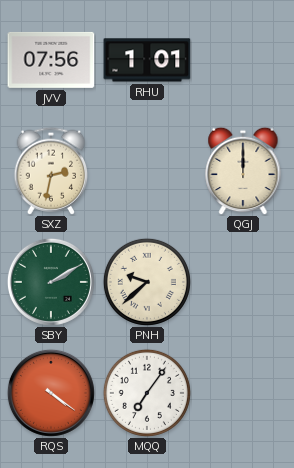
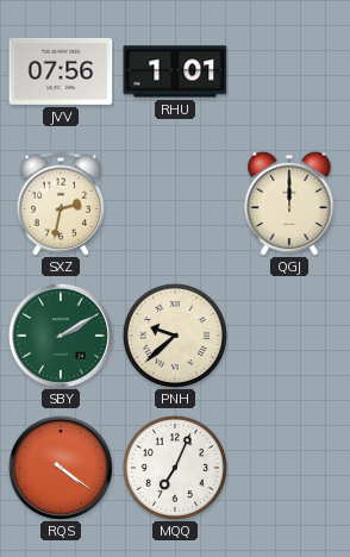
MQQ: 7:06 -> 7:04 (175, 468)
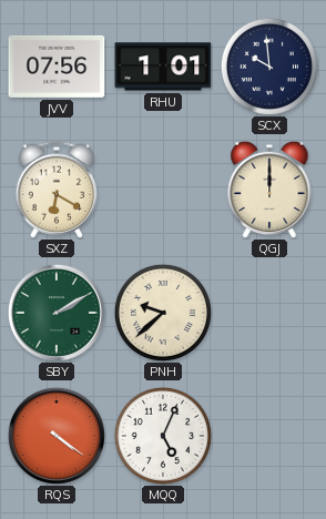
SCX: none -> 9:59 (269, 67)
SXZ: 2:32 -> 6:20 (57, 190)
MQQ: 7:04 -> 5:04 (163, 436)
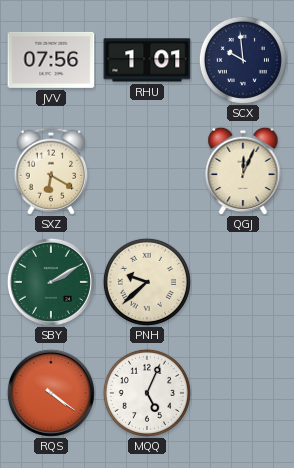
QGJ: 12:00 -> 12:04 (243, 171)
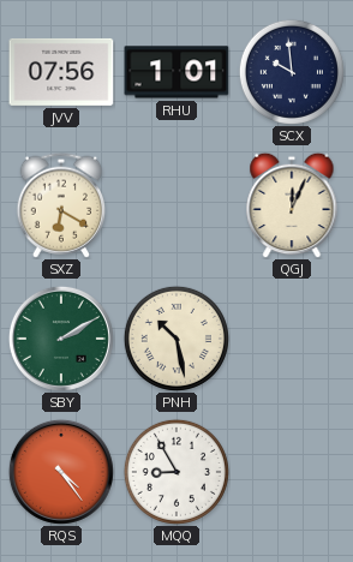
PNH: 9:38 -> 10:28 (176, 339)
RQS: 4:21 -> 4:24 (61, 472)
MQQ: 5:04 -> 8:55 (176, 472)
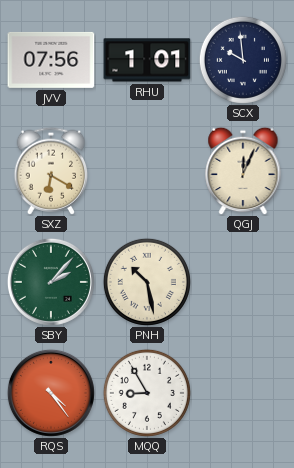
SBY: 2:10 -> 2:07 (51, 282)
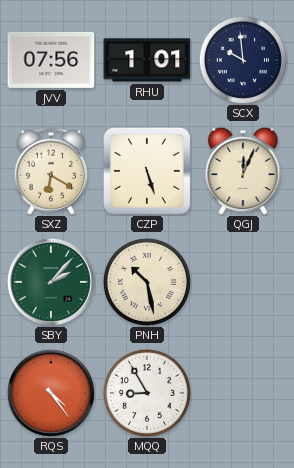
CZP: none -> 5:27 (147, 171)
